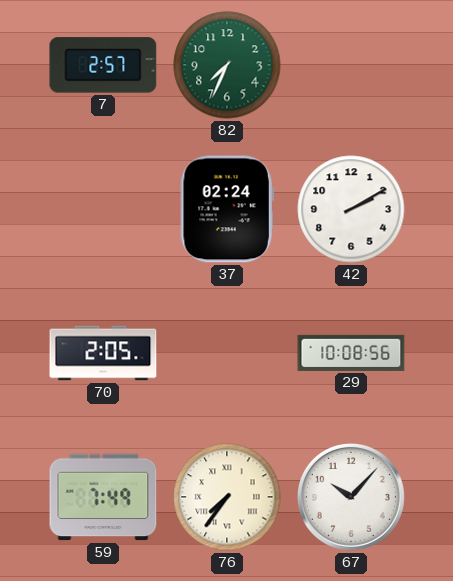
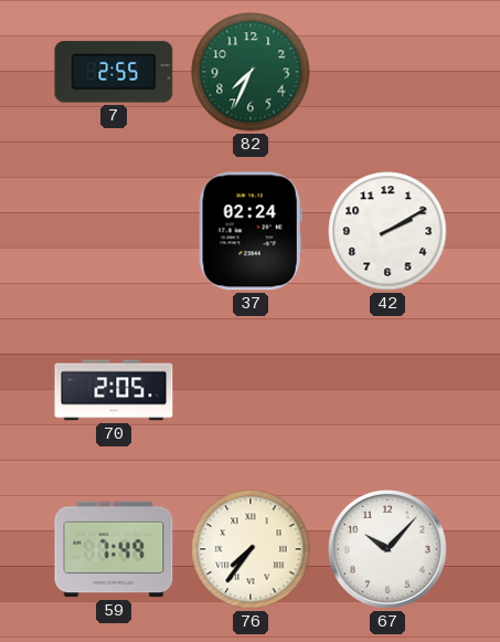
7: 2:57 -> 2:55 (114, 72)
29: 10:08 -> none (351, 353)
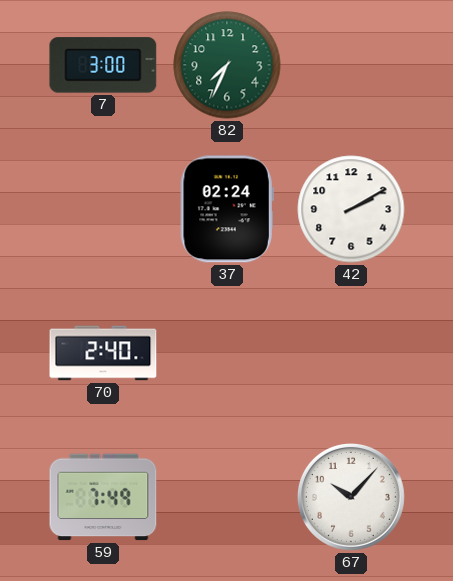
7: 2:55 -> 3:00 (103, 65)
70: 2:05 -> 2:40 (103, 353)
76: 7:36 -> none (251, 549)
